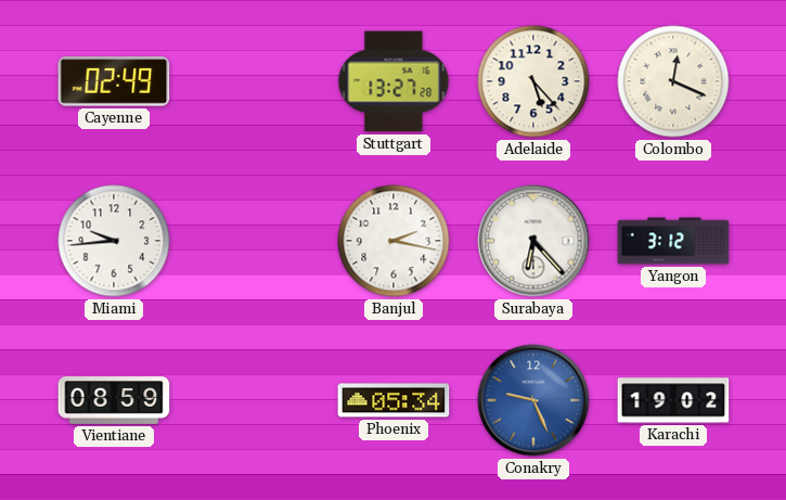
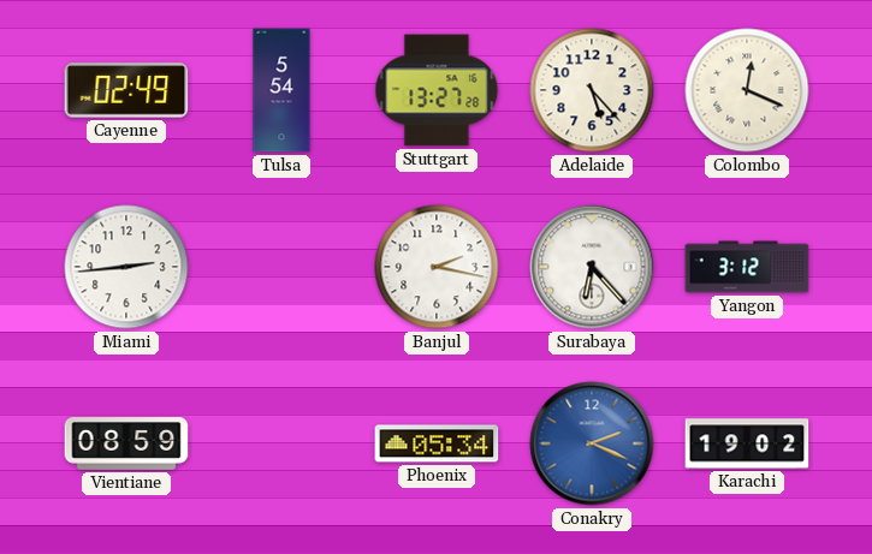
Tulsa: none -> 5:54 (281, 90)
Miami: 9:44 -> 2:44 (126, 267)
Conakry: 9:26 -> 2:19 (592, 443)
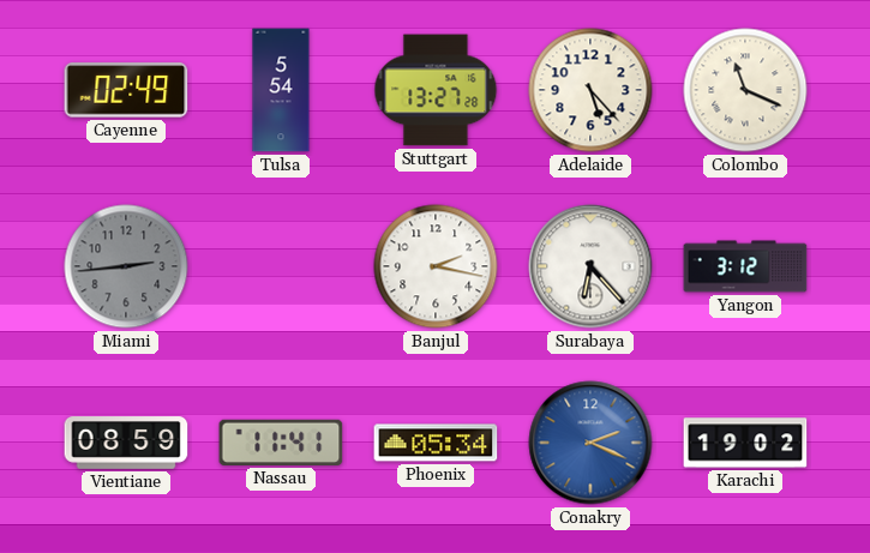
Colombo: 12:19 -> 11:19 (745, 90)
Miami dial: white -> grey (126, 266)
Nassau: none -> 11:41 (281, 443)
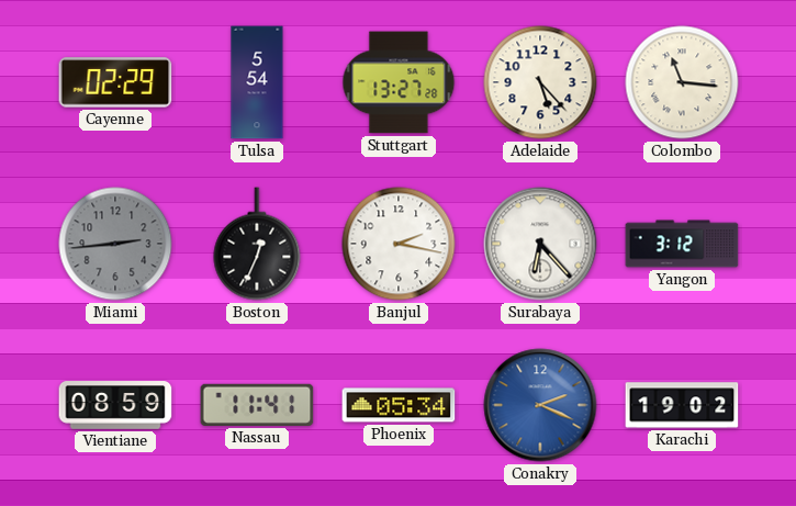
Cayenne: 02:49 -> 02:29 (115, 82)
Colombo: 11:19 -> 11:16 (682, 82)
Boston: none -> 12:34 (257, 244)
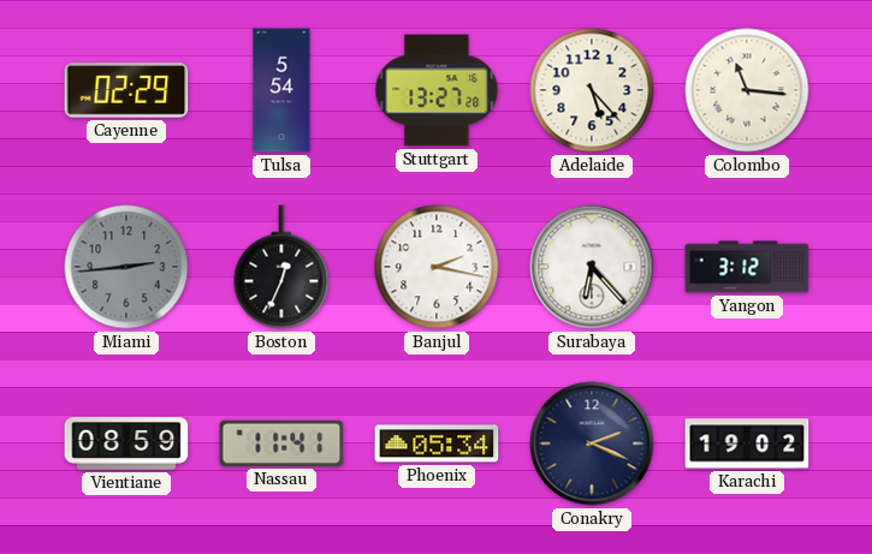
Conakry dial: blue -> navy (592, 443)
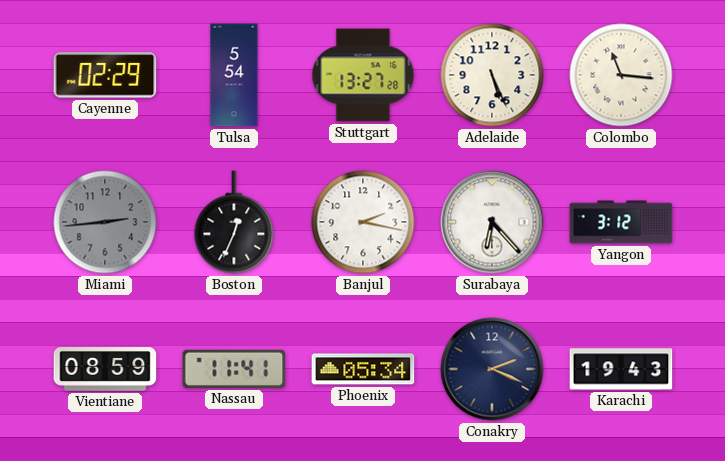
Adelaide: 5:23 -> 5:26 (492, 75)
Karachi: 19:02 -> 19:43 (621, 369)
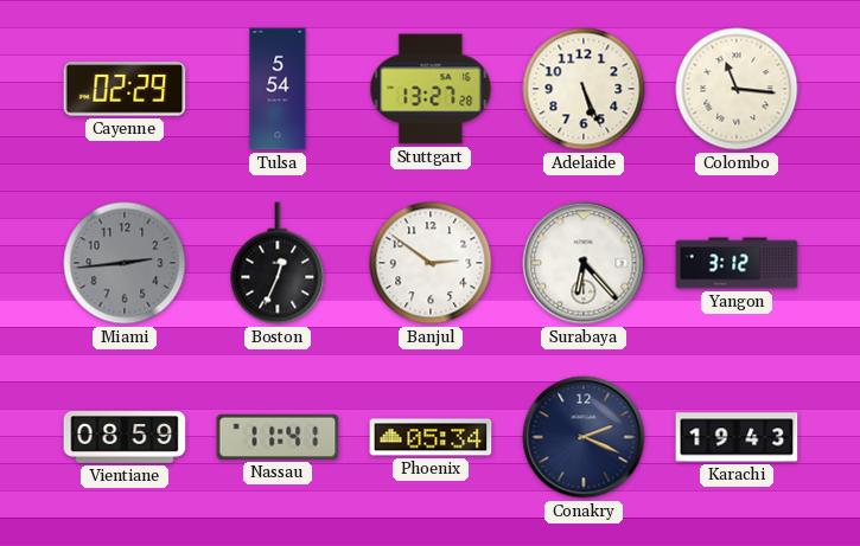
Banjul: 2:17 -> 2:51 (431, 263)
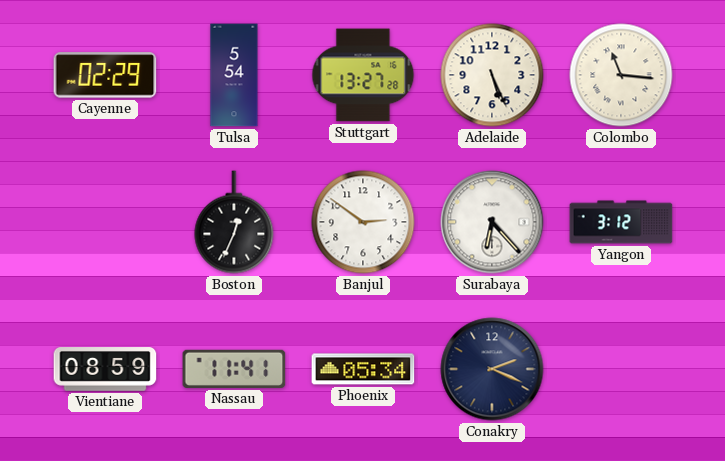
Miami: 2:44 -> none (125, 263)
Karachi: 19:43 -> none (737, 437)
